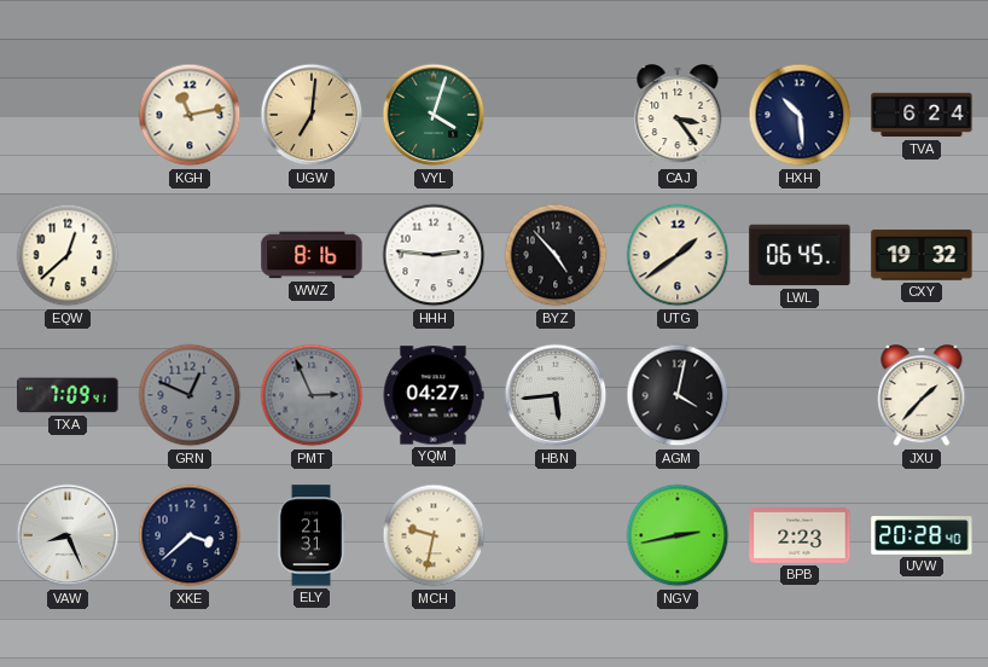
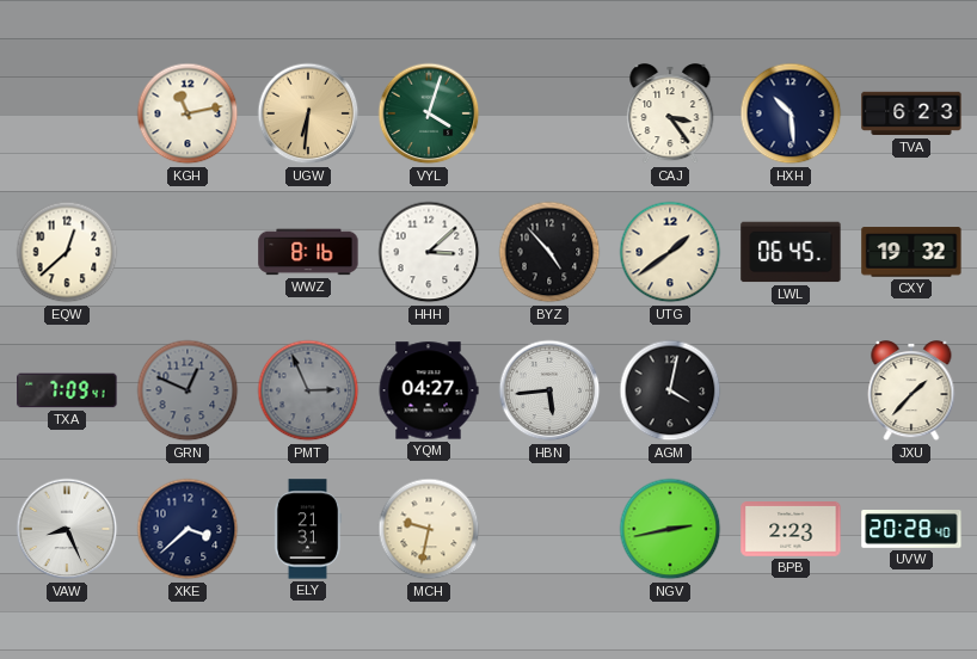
UGW: 7:01 -> 6:31 (308, 113)
TVA: 6:24 -> 6:23 (911, 113)
HHH: 2:46 -> 3:08 (429, 252)
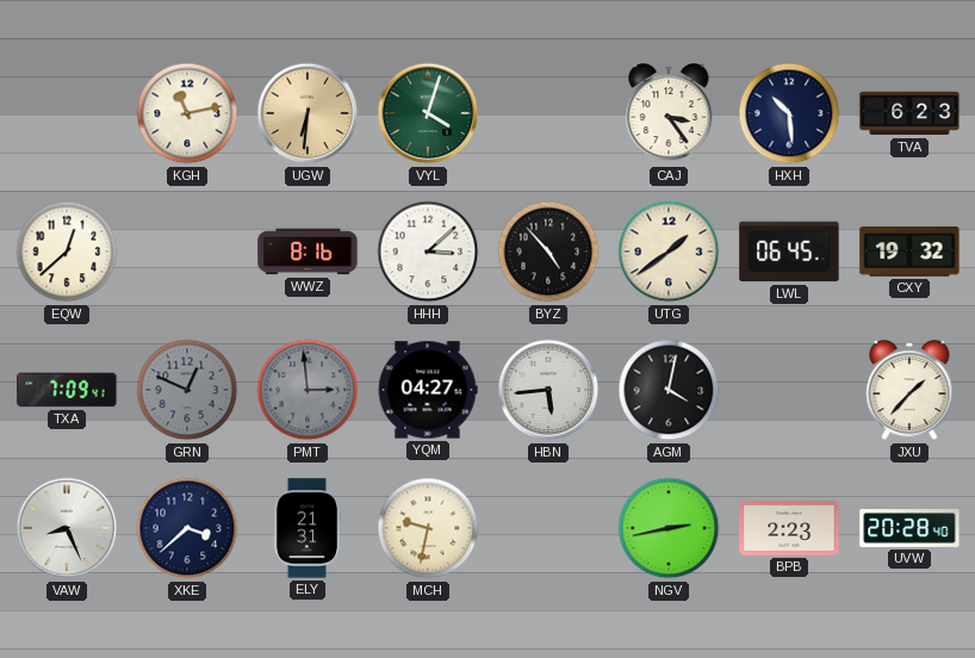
PMT: 2:56 -> 2:59 (308, 390)
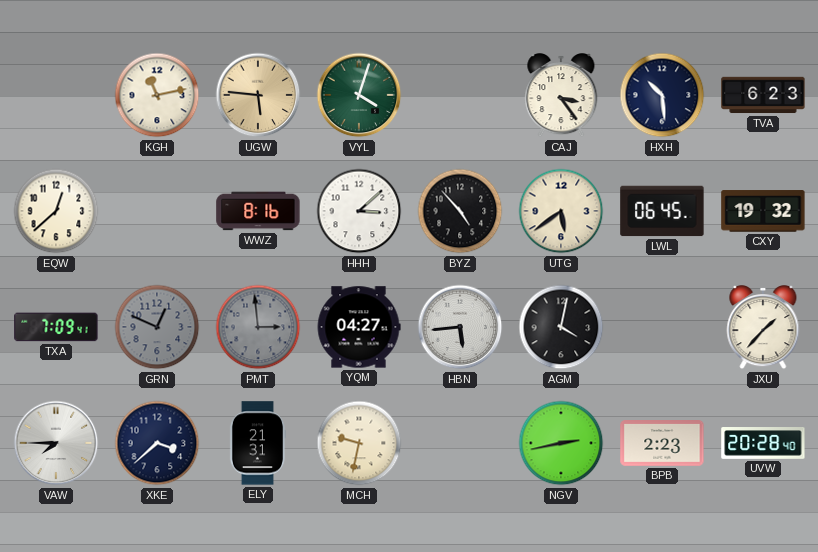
UGW: 6:31 -> 5:46 (258, 95)
UTG: 1:39 -> 5:39 (561, 211)
VAW: 8:26 -> 7:45 (56, 443)
